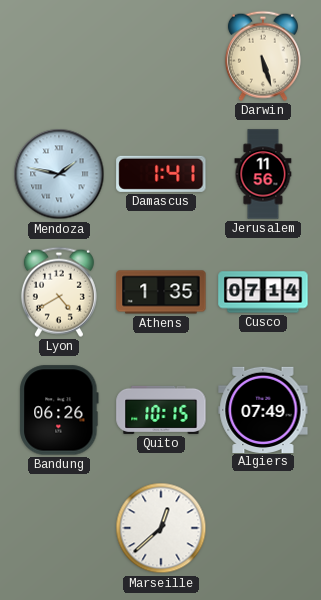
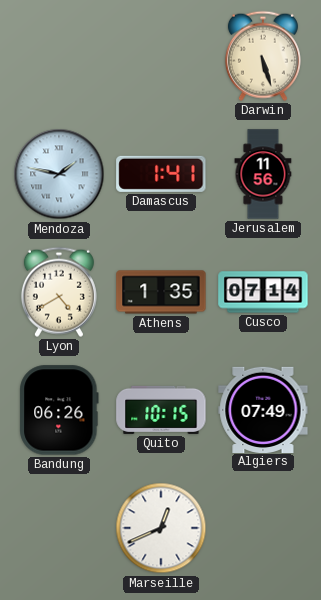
Marseille: 12:38 -> 12:41 (161, 528)
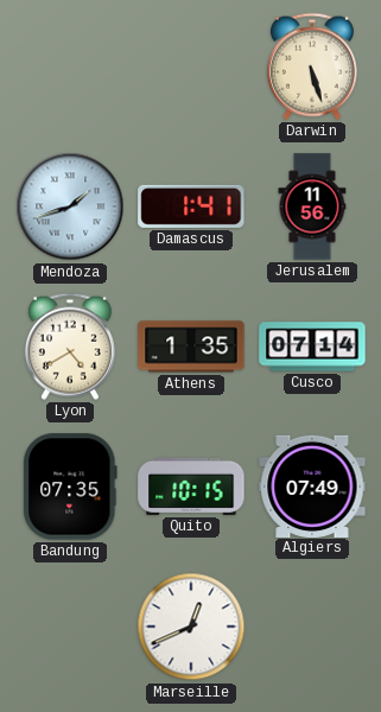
Mendoza: 1:47 -> 1:42 (70, 206)
Bandung: 06:26 -> 07:35 (70, 487)
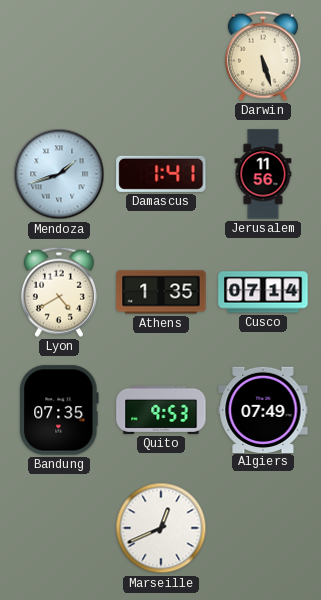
Quito: 10:15 -> 9:53 (161, 410)
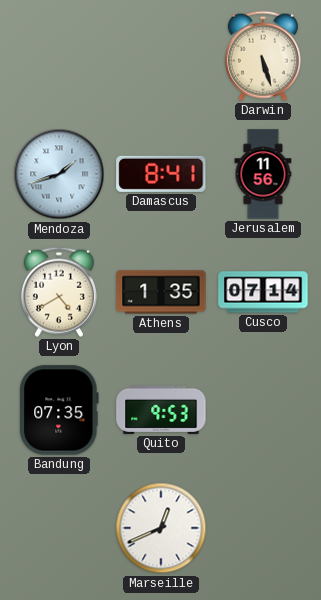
Damascus: 1:41 -> 8:41 (161, 174)
Algiers: 07:49 -> none (263, 409)
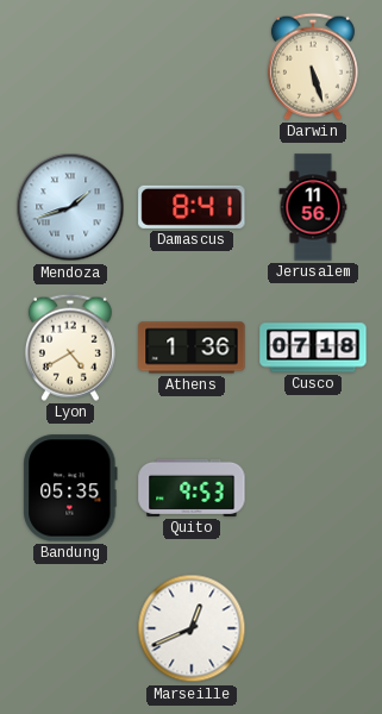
Athens: 1:35 -> 1:36 (192, 347)
Cusco: 07:14 -> 07:18 (313, 347)
Bandung: 07:35 -> 05:35 (70, 488)
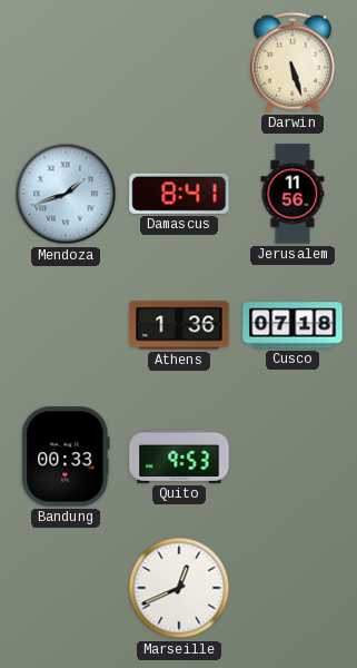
Lyon: 4:40 -> none (70, 347)
Bandung: 05:35 -> 00:33 (66, 456)
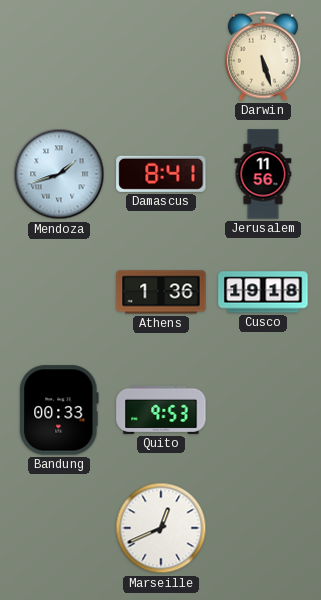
Cusco: 07:18 -> 19:18 (263, 292)
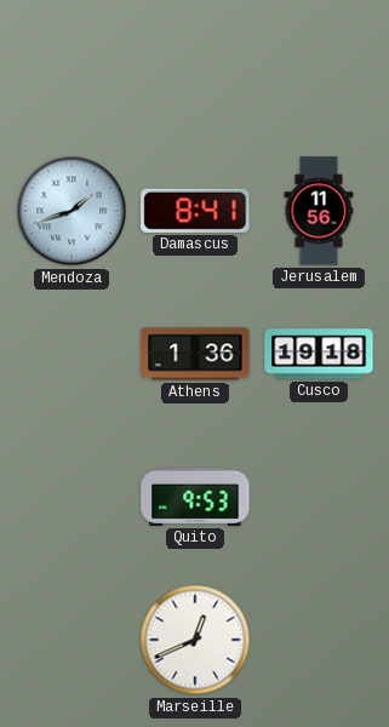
Darwin: 5:27 -> none (263, 56)
Bandung: 00:33 -> none (59, 410)
